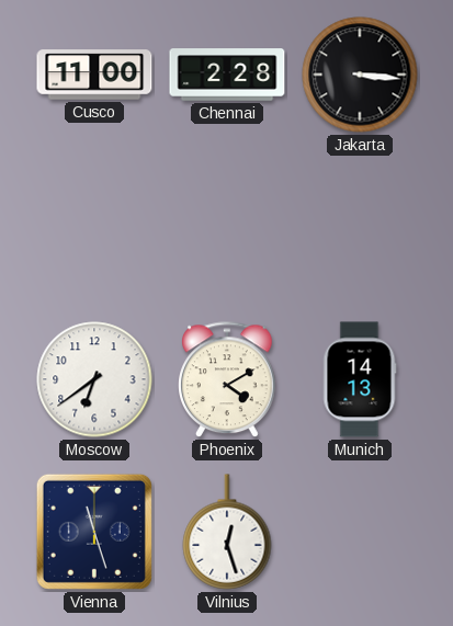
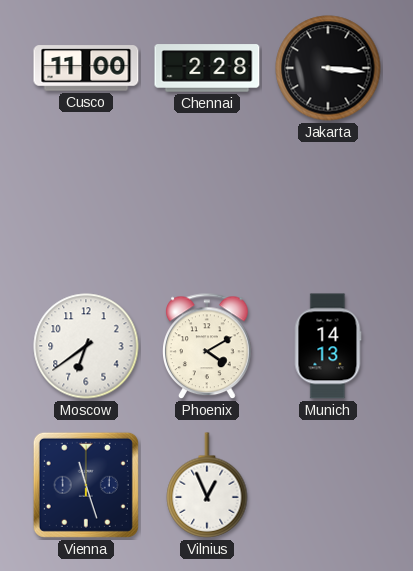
Vilnius: 12:27 -> 12:56 (207, 485)
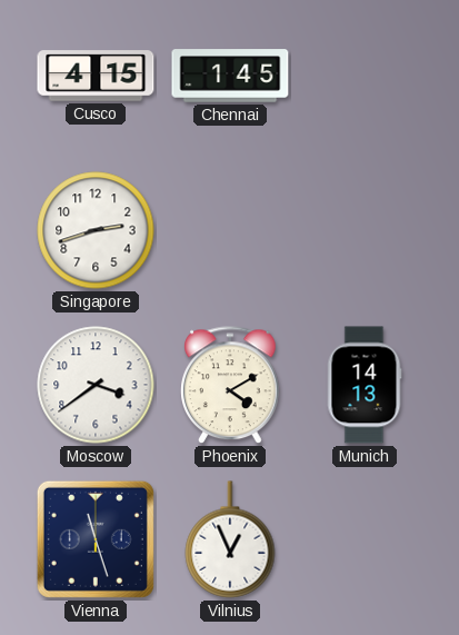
Cusco: 11:00 -> 4:15 (96, 76)
Chennai: 2:28 -> 1:45 (230, 76)
Jakarta: 3:16 -> none (328, 68)
Singapore: none -> 2:42 (96, 230)
Moscow: 6:39 -> 3:39 (96, 385)
